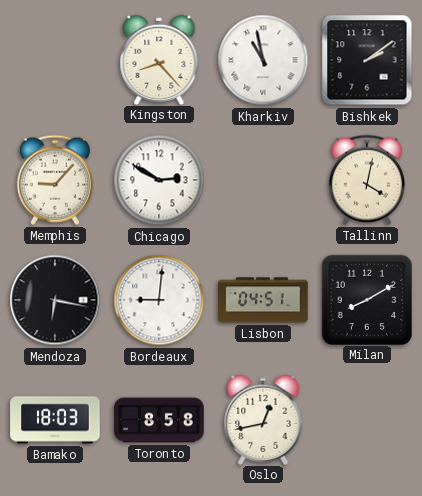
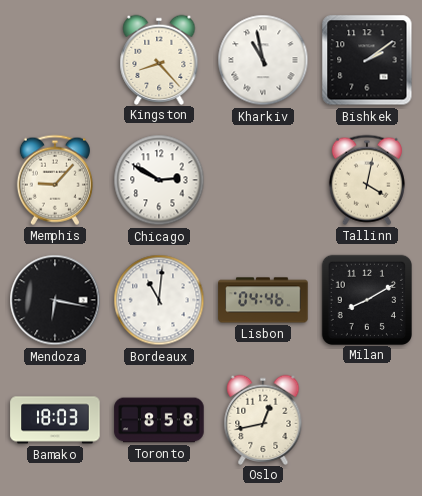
Bordeaux: 9:01 -> 11:01 (159, 300)
Lisbon: 04:51 -> 04:46 (263, 300)
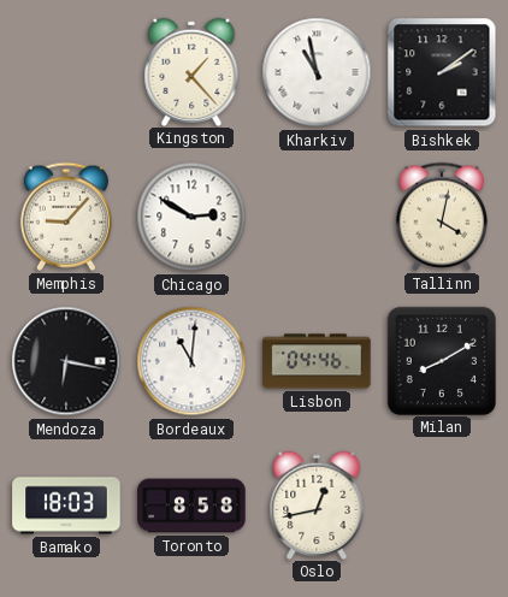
Kingston: 8:23 -> 1:23 (191, 71)
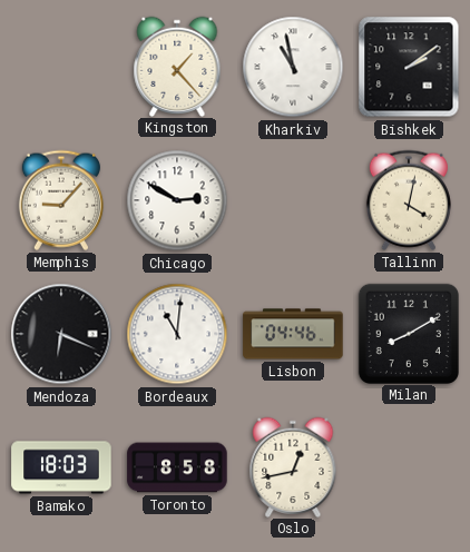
Mendoza: 6:17 -> 6:19 (61, 334)
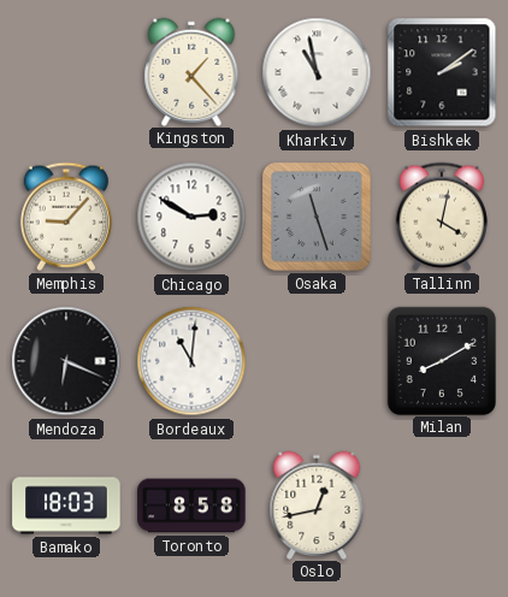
Osaka: none -> 11:27 (318, 218)
Lisbon: 04:46 -> none (293, 334)
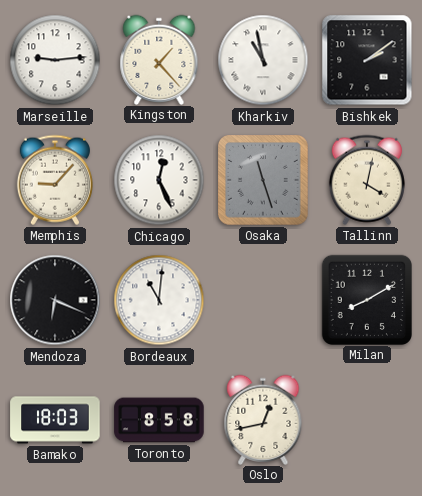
Marseille: none -> 9:14 (55, 60)
Chicago: 2:50 -> 12:26 (159, 180)
